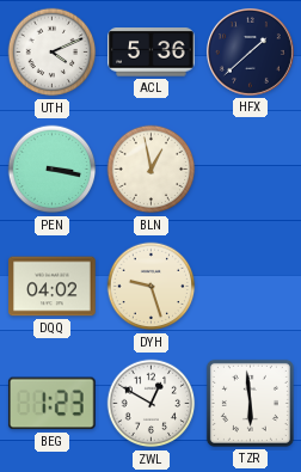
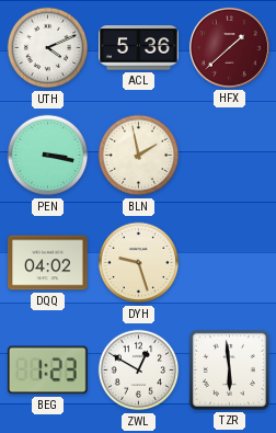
HFX dial: navy -> burgundy (229, 47)
BLN: 12:58 -> 1:58 (139, 156)
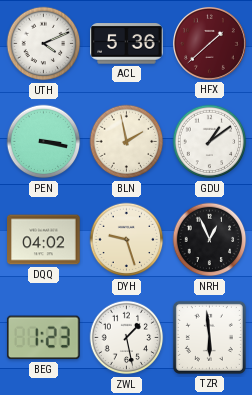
GDU: none -> 1:09 (210, 142)
NRH: none -> 12:56 (210, 240)
ZWL: 12:50 -> 1:28 (127, 338)
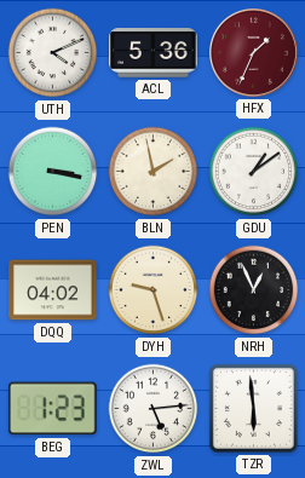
HFX: 1:38 -> 1:34 (253, 52)
ZWL: 1:28 -> 5:14 (154, 409)
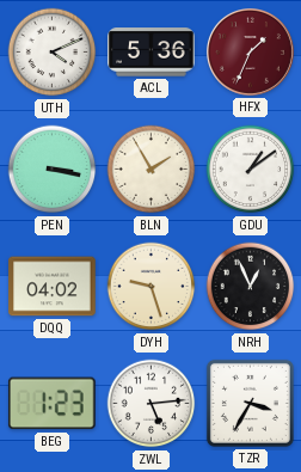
BLN: 1:58 -> 1:55 (152, 170)
TZR: 5:59 -> 3:35 (250, 403)
